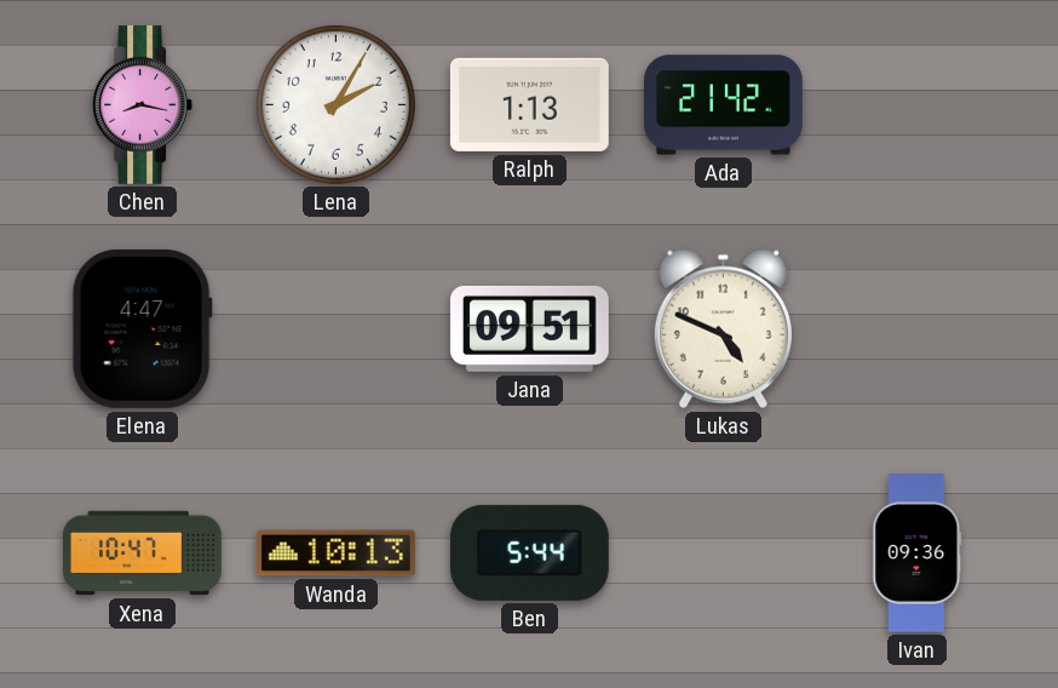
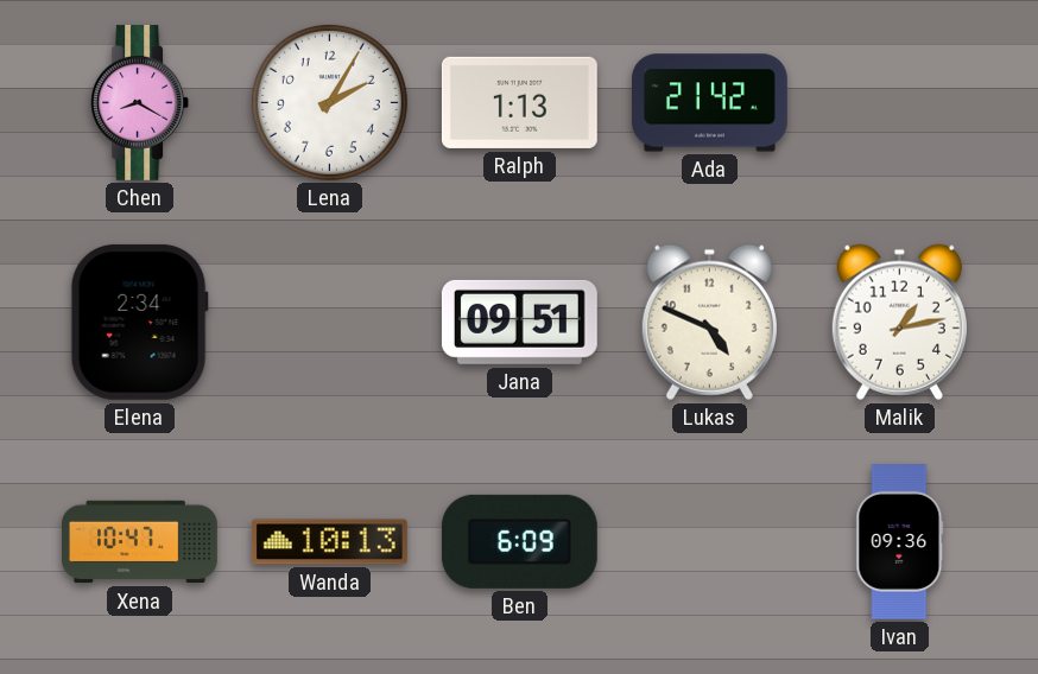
Chen: 8:17 -> 8:20 (140, 102)
Elena: 4:47 -> 2:34 (139, 322)
Malik: none -> 1:13 (899, 322)
Ben: 5:44 -> 6:09 (519, 541)
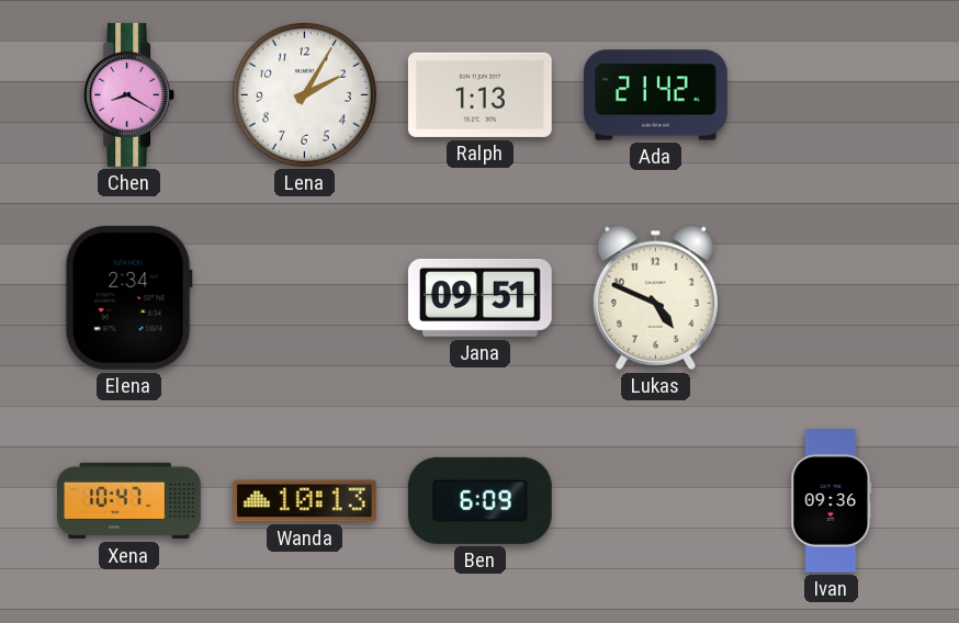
Malik: 1:13 -> none (899, 322)
